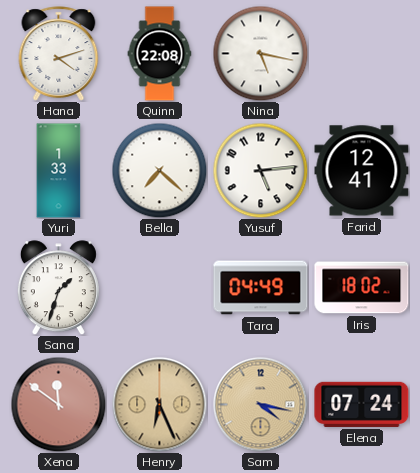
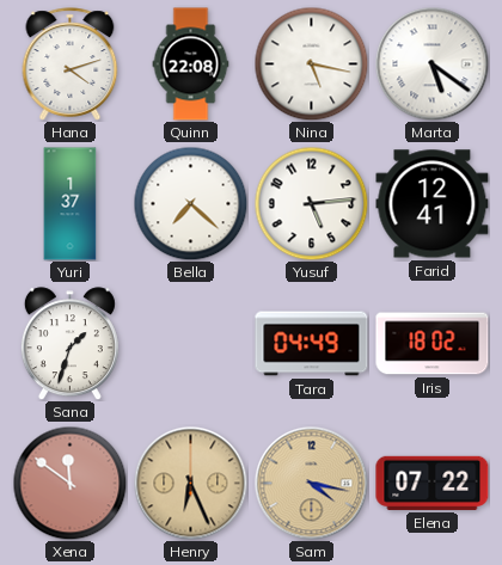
Marta: none -> 5:21 (431, 63)
Yuri: 1:33 -> 1:37 (71, 204)
Elena: 07:24 -> 07:22 (433, 483)
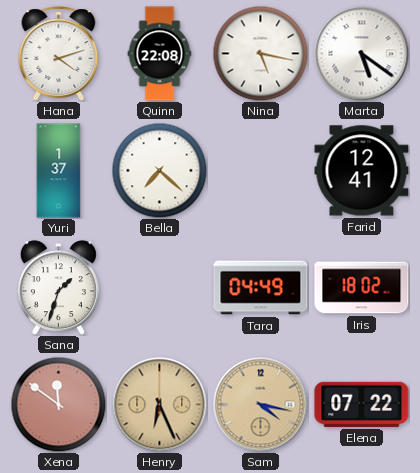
Yusuf: 5:14 -> none (311, 203)
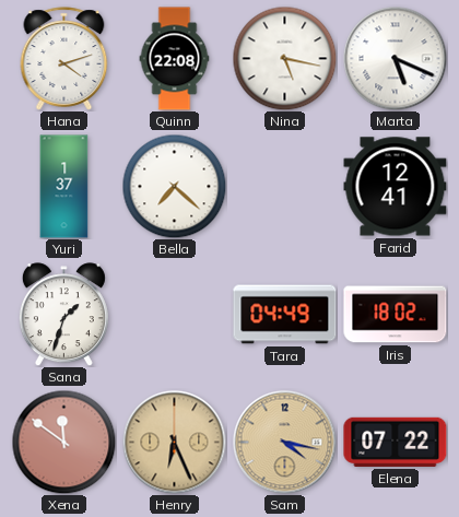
Marta: 5:21 -> 5:19 (395, 58)
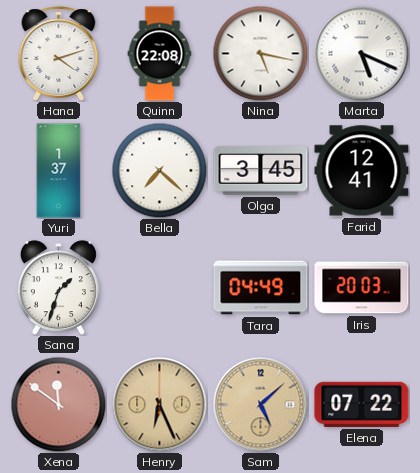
Olga: none -> 3:45 (261, 171)
Iris: 18:02 -> 20:03 (362, 288)
Sam: 4:17 -> 5:08 (260, 404)
